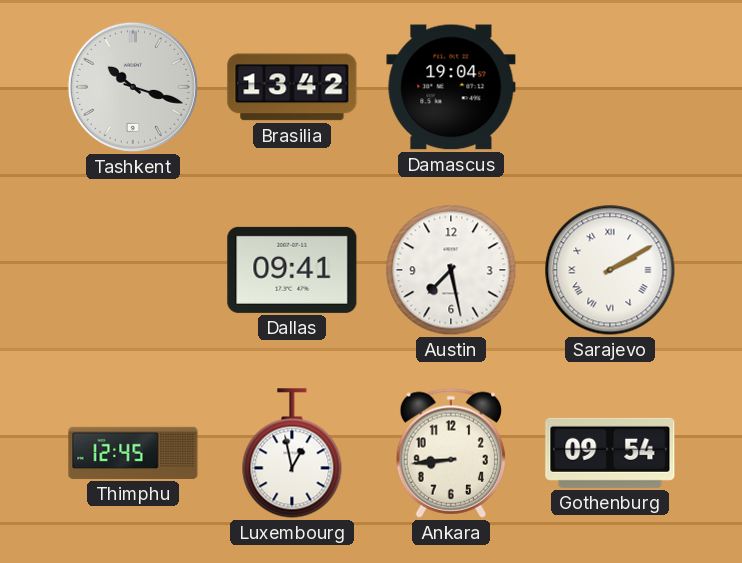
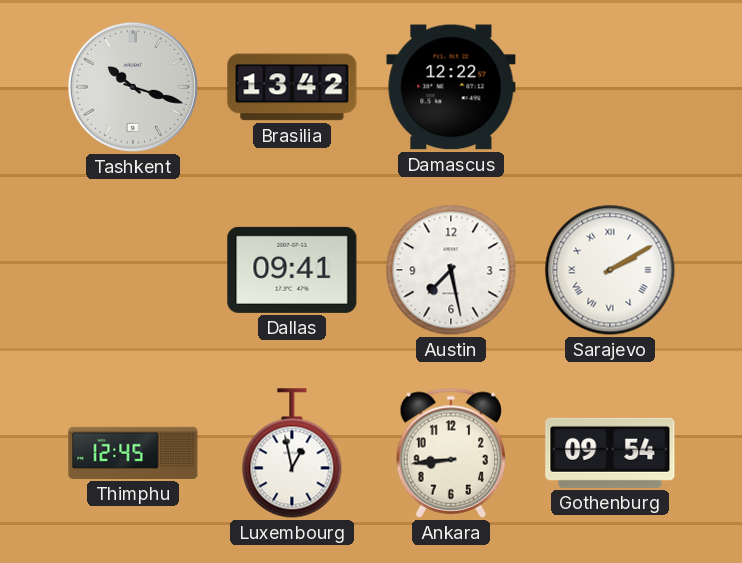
Damascus: 19:04 -> 12:22 (451, 87)
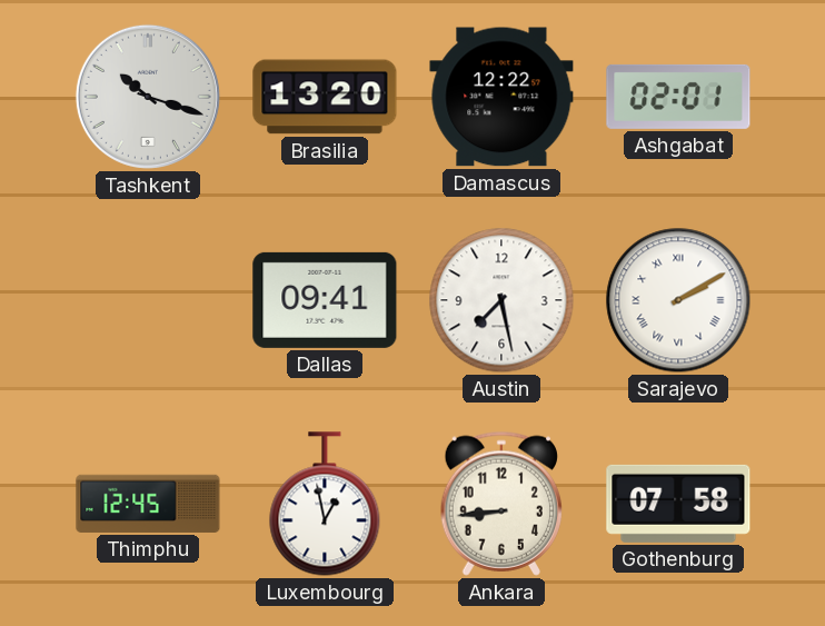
Brasilia: 13:42 -> 13:20 (325, 97)
Ashgabat: none -> 02:01 (678, 97)
Gothenburg: 09:54 -> 07:58 (678, 504)
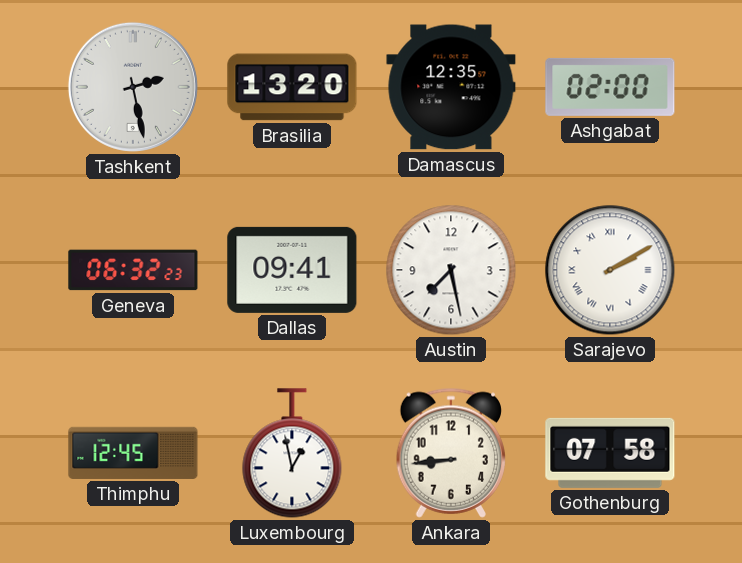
Tashkent: 10:18 -> 2:28 (133, 87)
Damascus: 12:22 -> 12:35 (451, 87)
Ashgabat: 02:01 -> 02:00 (610, 87)
Geneva: none -> 06:32 (133, 270)
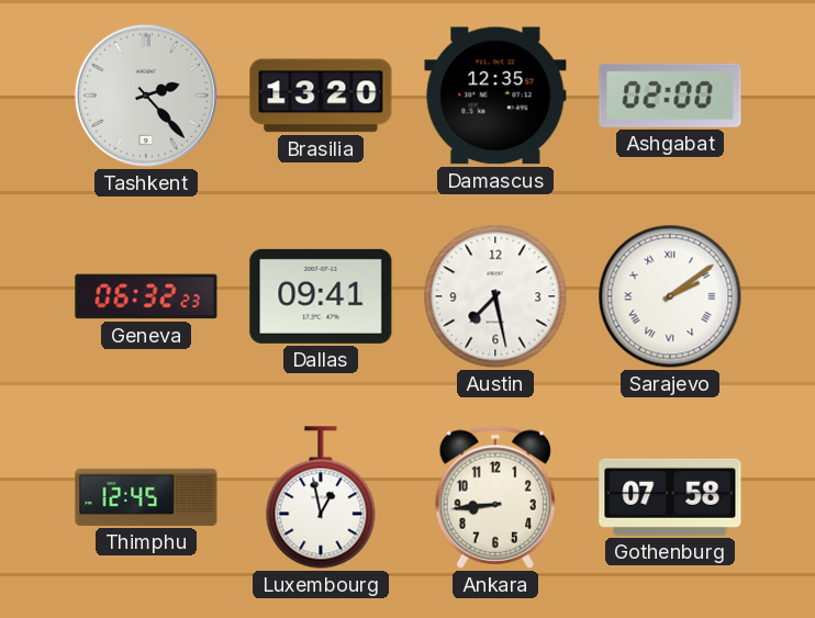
Tashkent: 2:28 -> 2:23 (146, 95)
Sarajevo: 2:10 -> 2:09 (670, 296)
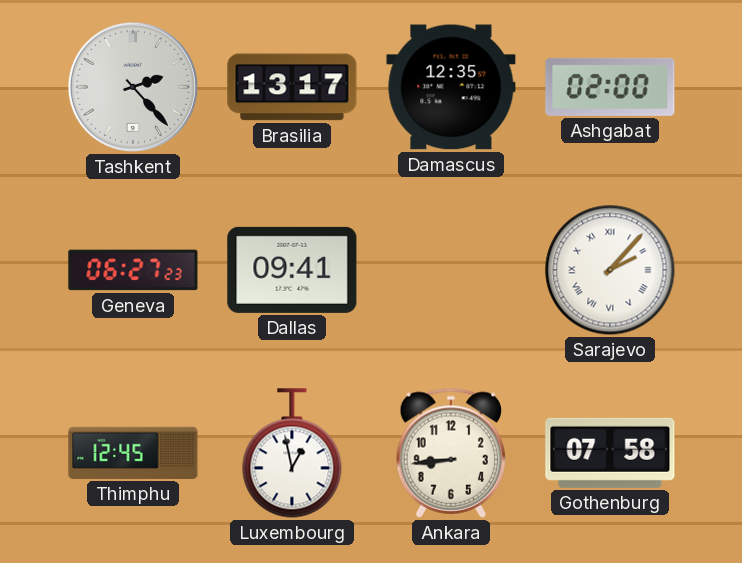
Brasilia: 13:20 -> 13:17 (292, 87)
Geneva: 06:32 -> 06:27 (133, 270)
Austin: 7:28 -> none (495, 296)
Sarajevo: 2:09 -> 2:07 (610, 270)
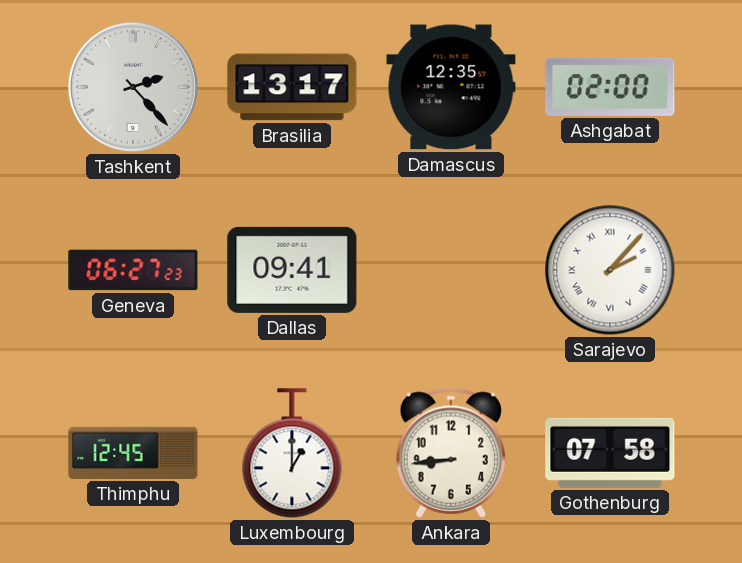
Luxembourg: 12:58 -> 1:00 (292, 453)
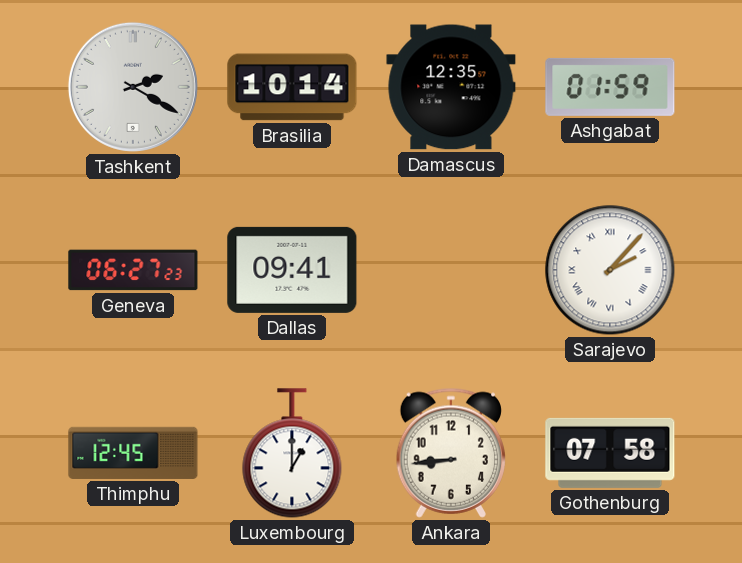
Tashkent: 2:23 -> 2:20 (133, 87)
Brasilia: 13:17 -> 10:14 (292, 87)
Ashgabat: 02:00 -> 01:59 (610, 87)
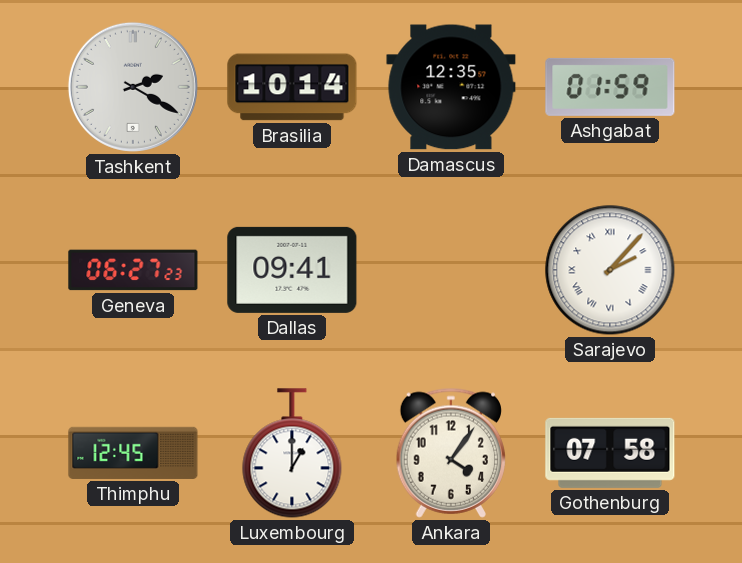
Ankara: 8:44 -> 4:06 (450, 453)
